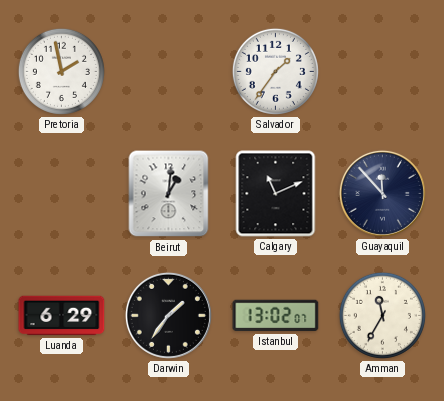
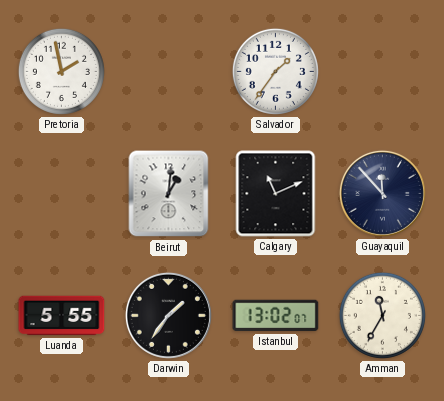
Luanda: 6:29 -> 5:55 (62, 316)
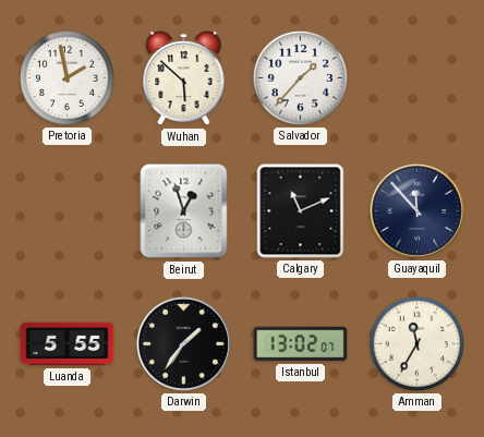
Wuhan: none -> 5:52 (184, 78)
Salvador: 1:36 -> 1:37 (300, 77)
Beirut: 1:01 -> 12:57 (184, 211)
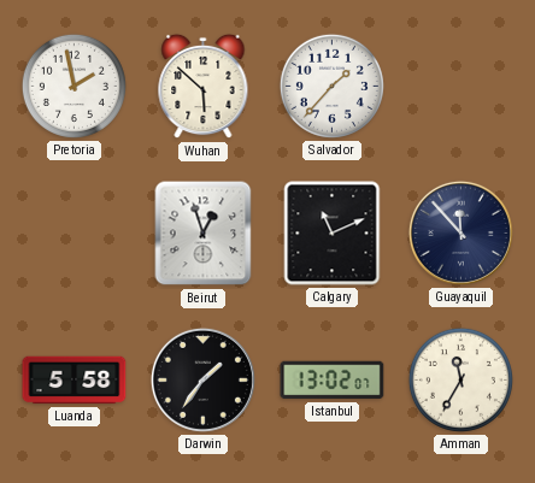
Luanda: 5:55 -> 5:58 (75, 381)
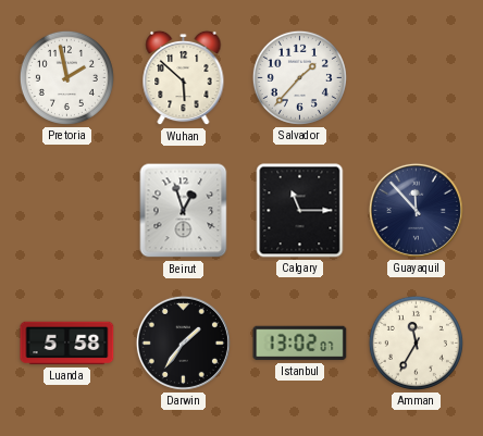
Calgary: 11:11 -> 11:15 (300, 211)
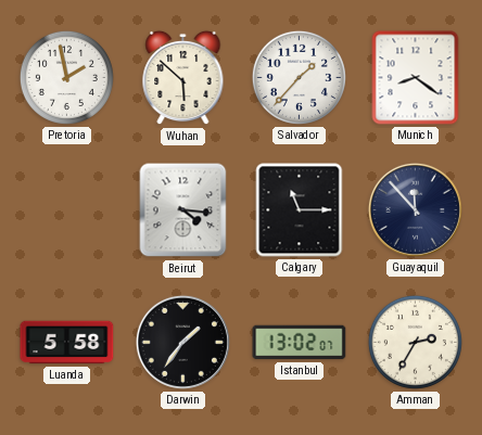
Munich: none -> 8:21 (416, 78)
Beirut: 12:57 -> 4:16 (183, 210)
Amman: 11:35 -> 2:35 (415, 342)
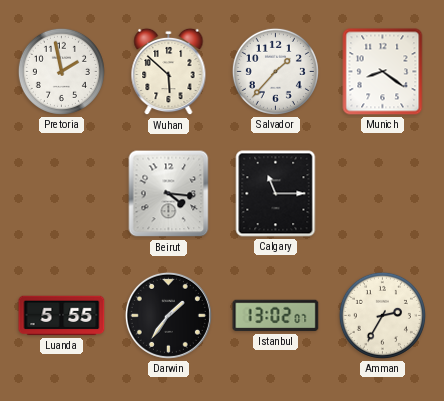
Guayaquil: 11:53 -> none (415, 209)
Luanda: 5:58 -> 5:55 (62, 316)
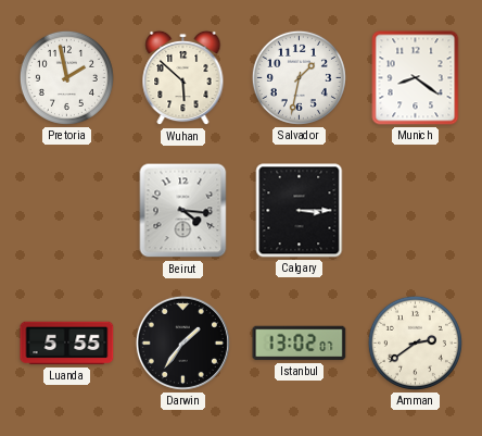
Salvador: 1:37 -> 1:32 (299, 77)
Calgary: 11:15 -> 3:15 (300, 211)
Amman: 2:35 -> 2:39 (415, 342)
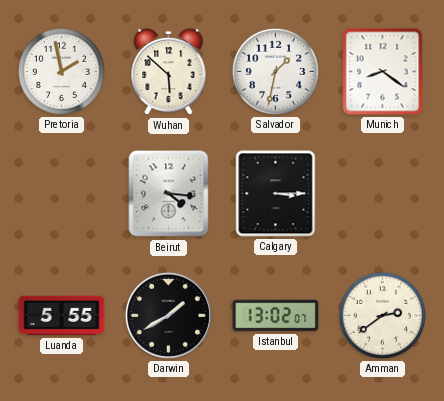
Darwin: 1:36 -> 1:40 (168, 315)
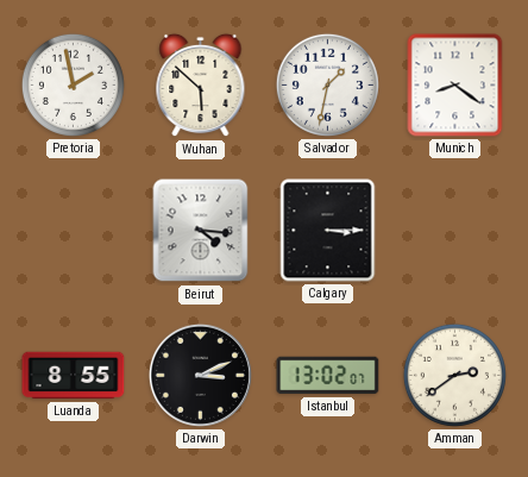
Luanda: 5:55 -> 8:55 (74, 376)
Darwin: 1:40 -> 3:11 (200, 375)
